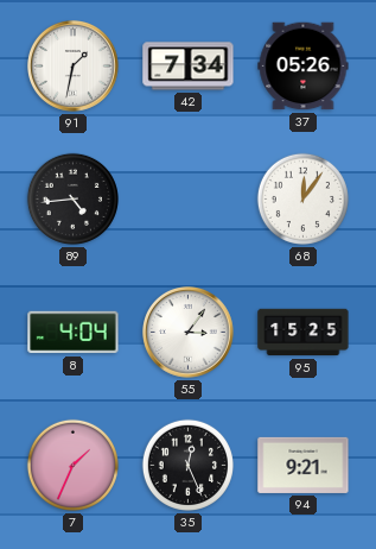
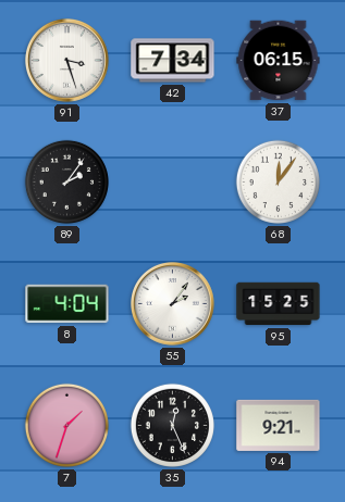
91: 1:32 -> 3:27 (67, 61)
37: 05:26 -> 06:15 (279, 61)
89: 4:44 -> 2:06 (66, 181)
55: 3:06 -> 2:06 (173, 304)
7: 1:34 -> 1:33 (66, 425)
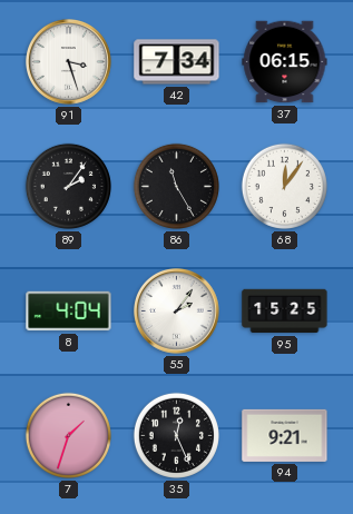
86: none -> 11:25 (176, 186)
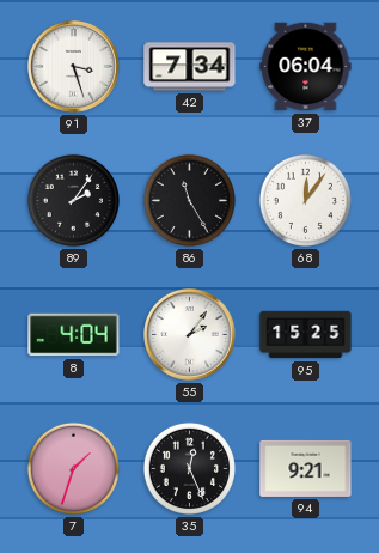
37: 06:15 -> 06:04 (306, 67)
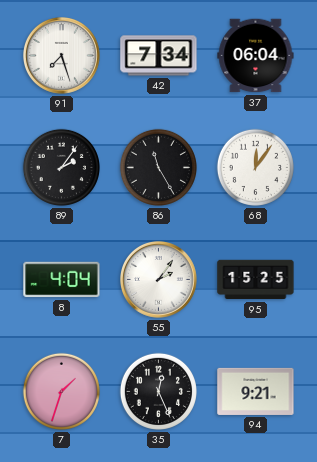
91: 3:27 -> 7:27 (62, 56)
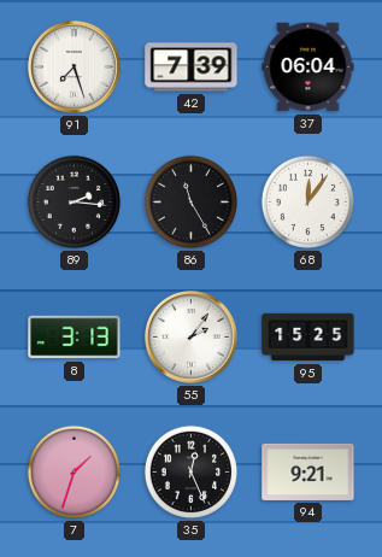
42: 7:34 -> 7:39 (192, 68)
89: 2:06 -> 2:16 (74, 201)
8: 4:04 -> 3:13 (75, 338)
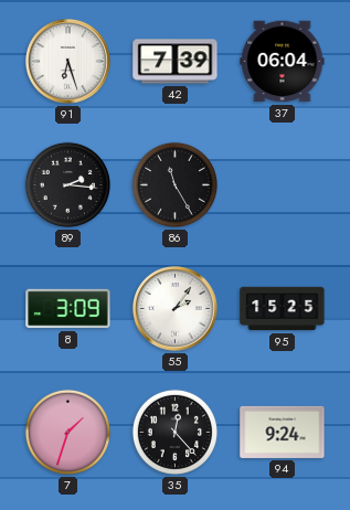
91: 7:27 -> 6:27 (68, 62)
68: 12:06 -> none (307, 201)
8: 3:13 -> 3:09 (68, 309)
35: 12:26 -> 12:23 (174, 432)
94: 9:21 -> 9:24 (283, 432)
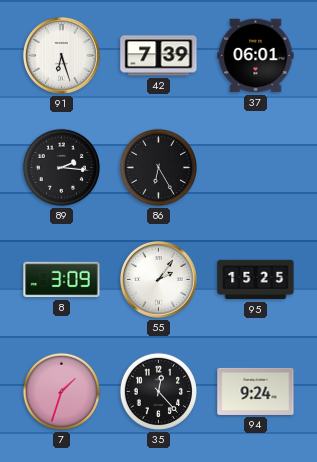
37: 06:04 -> 06:01 (256, 56)
86: 11:25 -> 6:25 (158, 167)
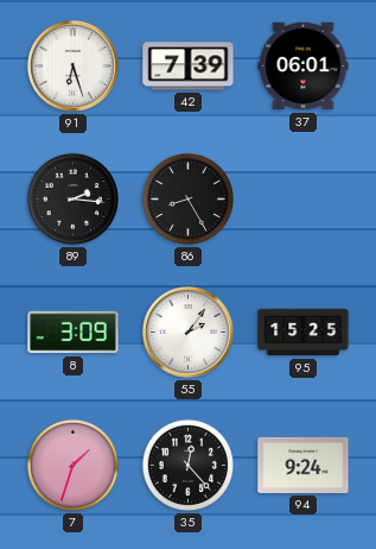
86: 6:25 -> 8:25 (187, 198)
